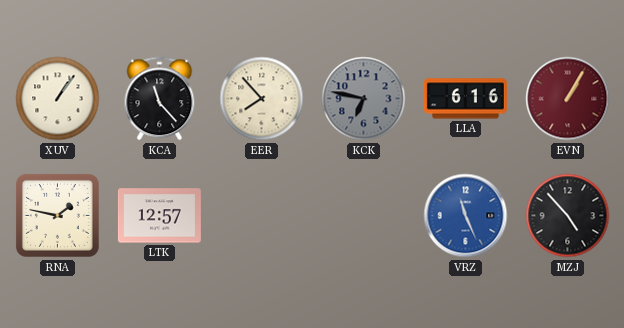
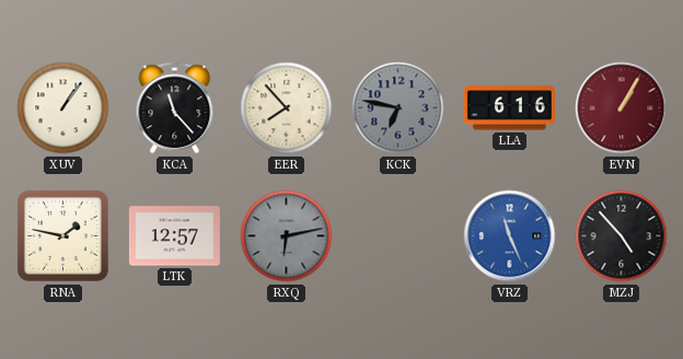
RXQ: none -> 6:13 (287, 236)
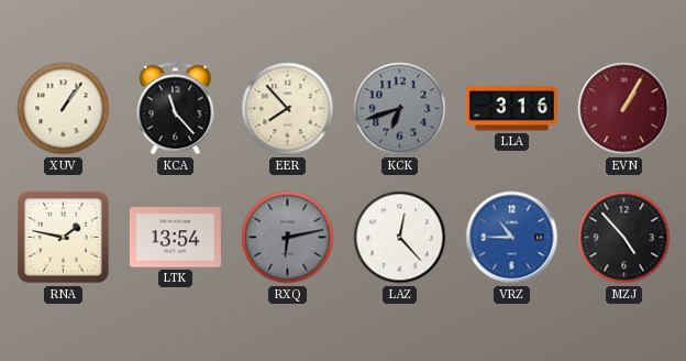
KCK: 6:47 -> 6:42 (400, 109)
LLA: 6:16 -> 3:16 (511, 109)
LTK: 12:57 -> 13:54 (175, 238)
LAZ: none -> 12:23 (400, 238)
VRZ: 11:26 -> 10:45 (512, 238)
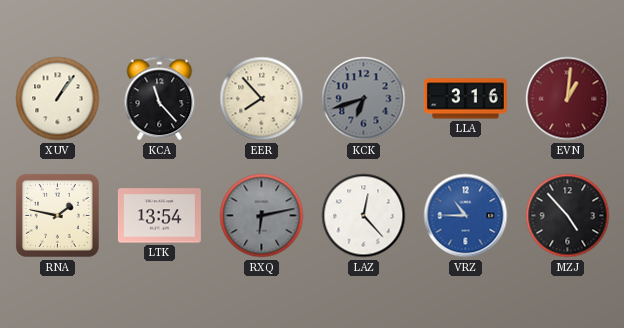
EVN: 1:05 -> 1:01 (568, 99)
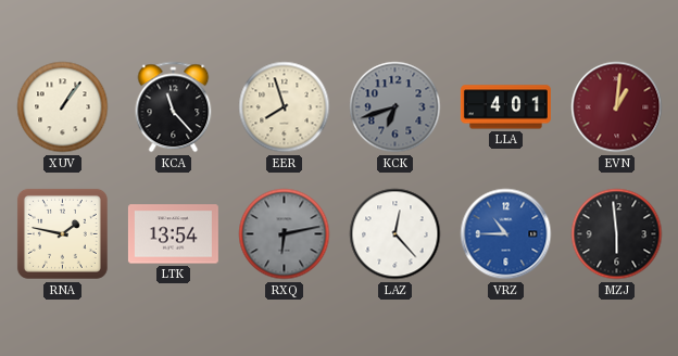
EER: 7:53 -> 7:57 (285, 107)
LLA: 3:16 -> 4:01 (505, 107)
MZJ: 4:53 -> 5:59 (617, 234)
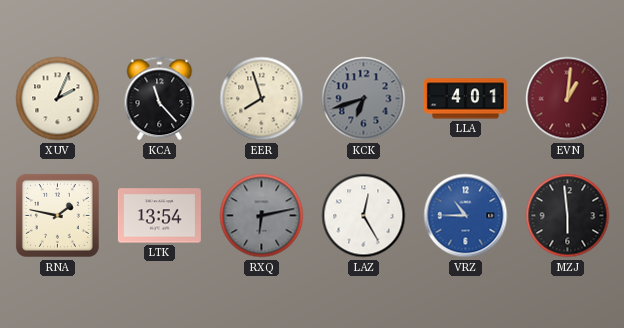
XUV: 1:06 -> 2:04 (58, 99)
LAZ: 12:23 -> 12:25 (364, 216)
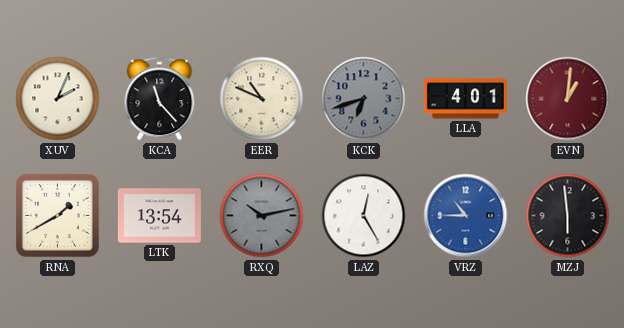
EER: 7:57 -> 10:49 (262, 99)
RNA: 1:47 -> 1:40 (57, 215)
RXQ: 6:13 -> 10:13 (262, 216)
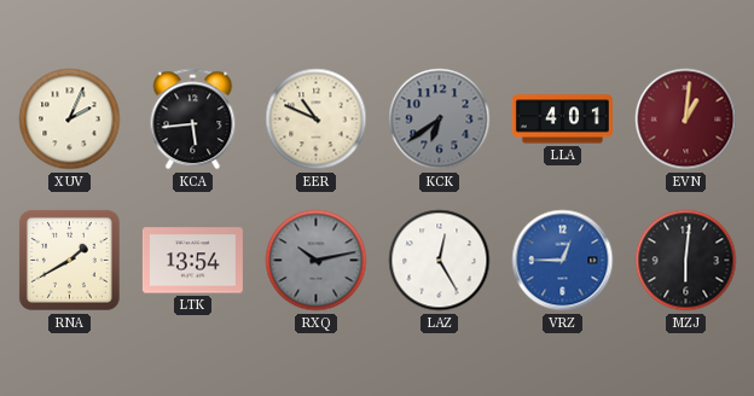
KCA: 11:23 -> 5:44 (193, 120)
KCK: 6:42 -> 6:39 (440, 120)
VRZ: 10:45 -> 12:45 (563, 261)
MZJ: 5:59 -> 6:01 (686, 261)
